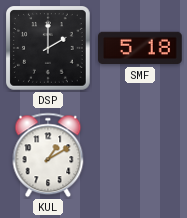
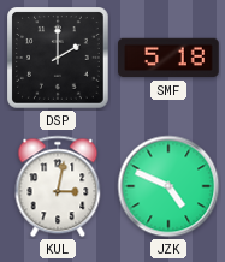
KUL: 1:10 -> 3:02 (58, 186)
JZK: none -> 4:49 (168, 186)
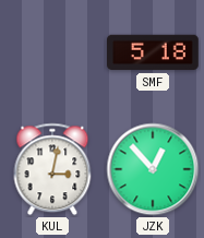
DSP: 2:00 -> none (59, 59)
JZK: 4:49 -> 12:53 (153, 169)
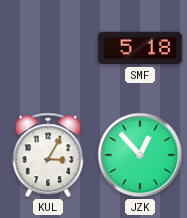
KUL: 3:02 -> 3:05 (48, 155)
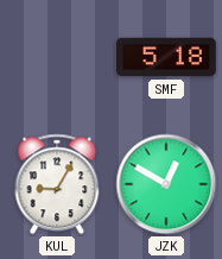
KUL: 3:05 -> 9:05 (57, 184)
JZK: 12:53 -> 12:50 (166, 184)
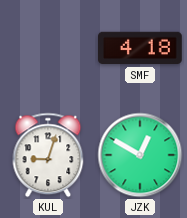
SMF: 5:18 -> 4:18 (141, 48)
KUL: 9:05 -> 9:03 (48, 155)
